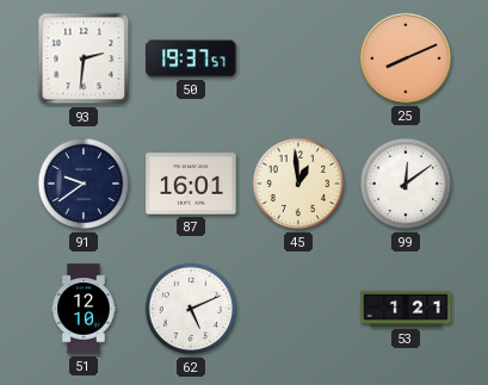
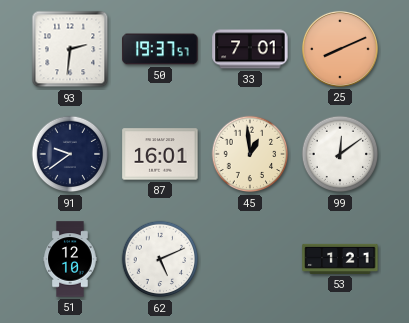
33: none -> 7:01 (250, 49)
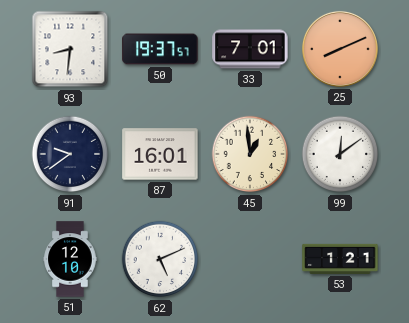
93: 2:31 -> 8:31 (70, 49)
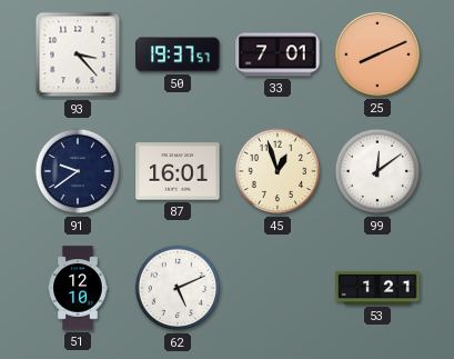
93: 8:31 -> 3:23 (78, 54)
45: 12:59 -> 12:57 (278, 171)
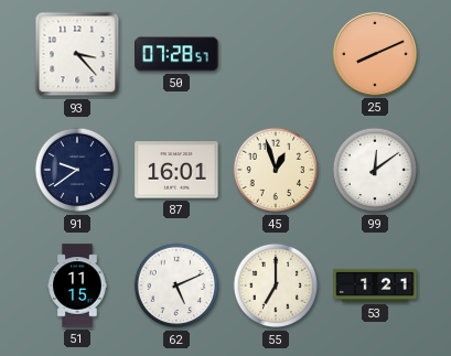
50: 19:37 -> 07:28 (176, 54)
33: 7:01 -> none (278, 54)
51: 12:10 -> 11:15 (77, 285)
55: none -> 7:00 (276, 285)
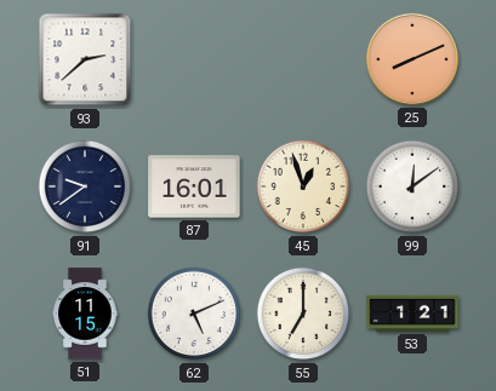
93: 3:23 -> 2:38 (85, 59)
50: 07:28 -> none (176, 54)
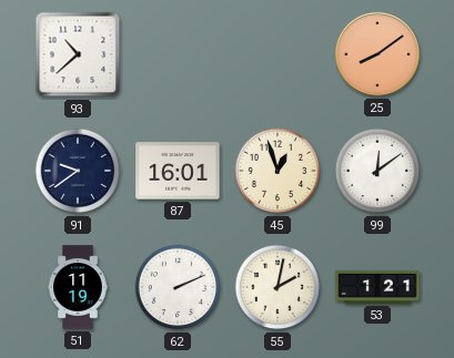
93: 2:38 -> 10:38 (78, 54)
25: 8:11 -> 8:09 (377, 54)
51: 11:15 -> 11:19 (78, 287)
62: 5:11 -> 2:11 (178, 287)
55: 7:00 -> 2:02 (278, 287)
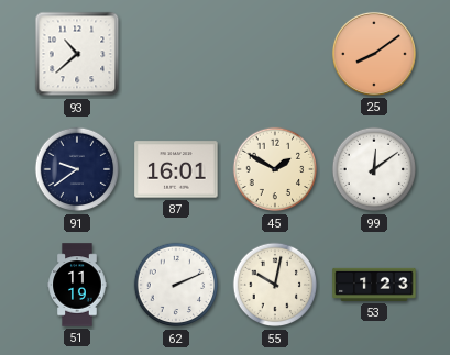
45: 12:57 -> 1:50 (275, 169)
55: 2:02 -> 10:02 (275, 285)
53: 1:21 -> 1:23 (374, 285)
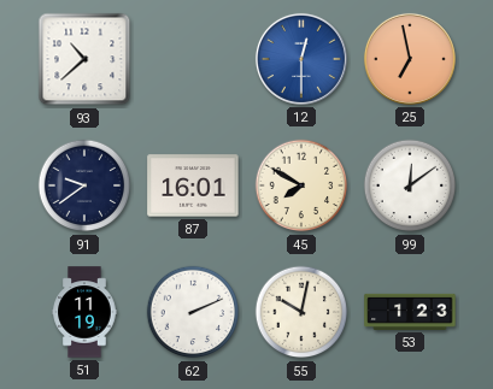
12: none -> 12:30 (301, 59)
25: 8:09 -> 6:58 (410, 59)
45: 1:50 -> 7:50 (301, 185)
